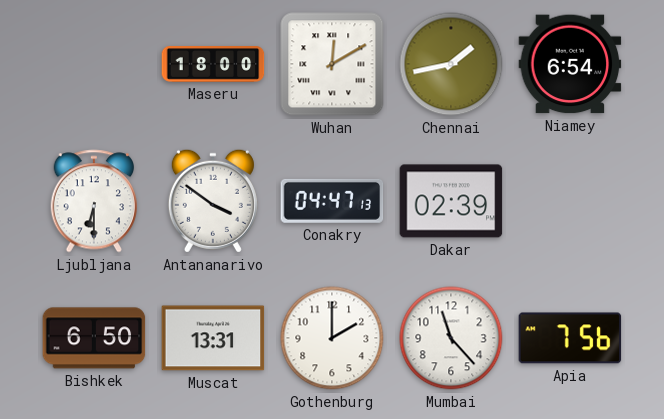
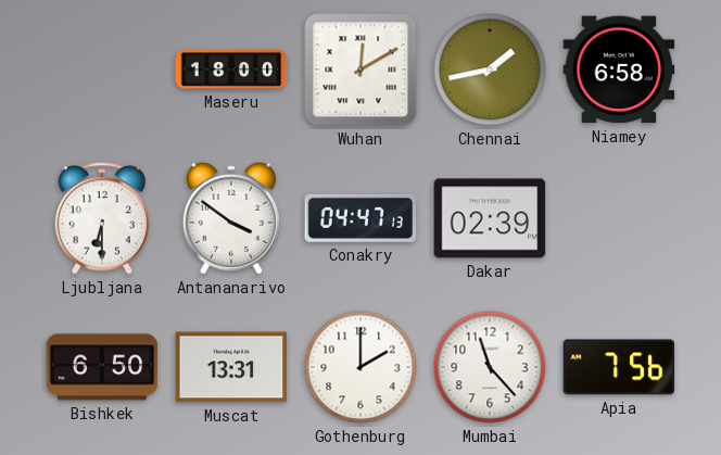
Niamey: 6:54 -> 6:58 (619, 69)
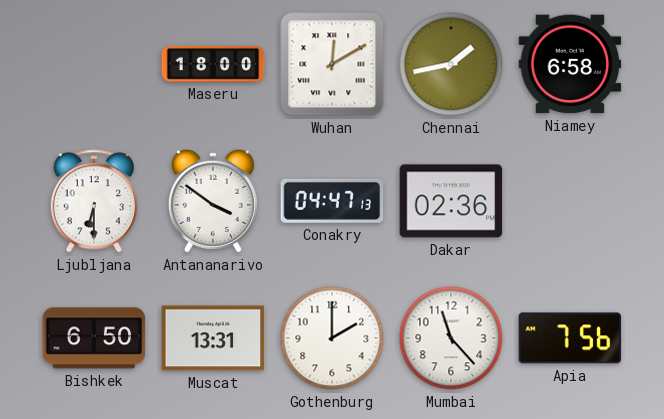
Dakar: 02:39 -> 02:36 (451, 201)
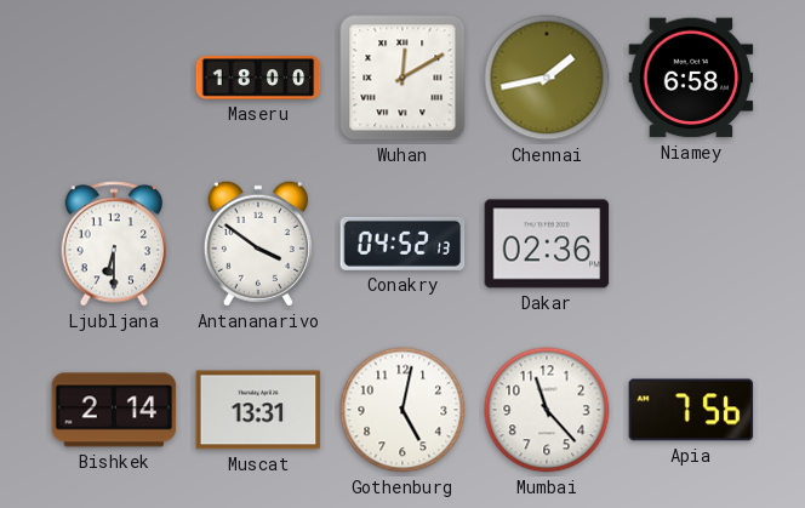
Conakry: 04:47 -> 04:52 (402, 244)
Bishkek: 6:50 -> 2:14 (114, 410)
Gothenburg: 2:00 -> 5:02 (402, 410)
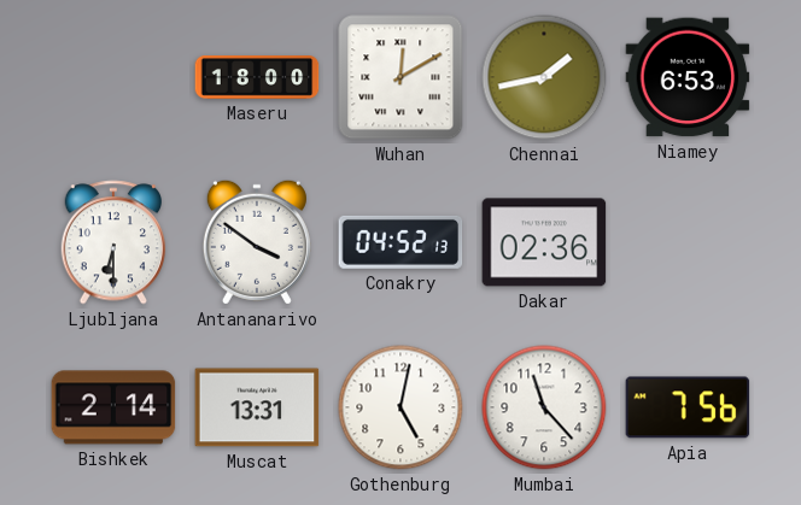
Niamey: 6:58 -> 6:53 (688, 77)
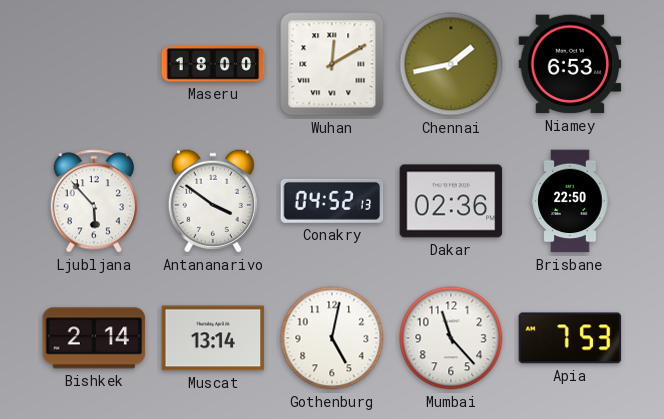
Ljubljana: 6:30 -> 5:53 (94, 201)
Brisbane: none -> 22:50 (570, 201)
Muscat: 13:31 -> 13:14 (213, 338)
Apia: 7:56 -> 7:53 (570, 338)
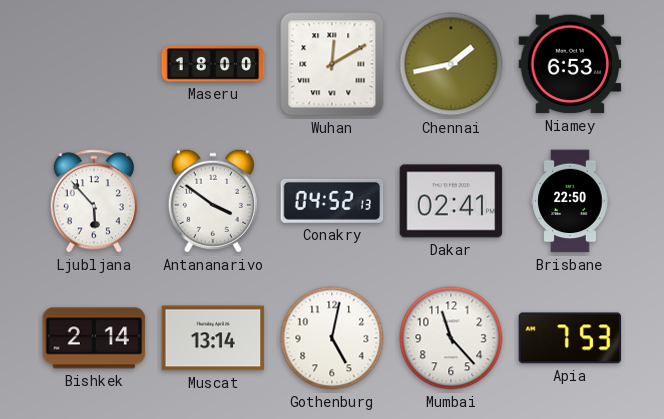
Dakar: 02:36 -> 02:41 (451, 201)
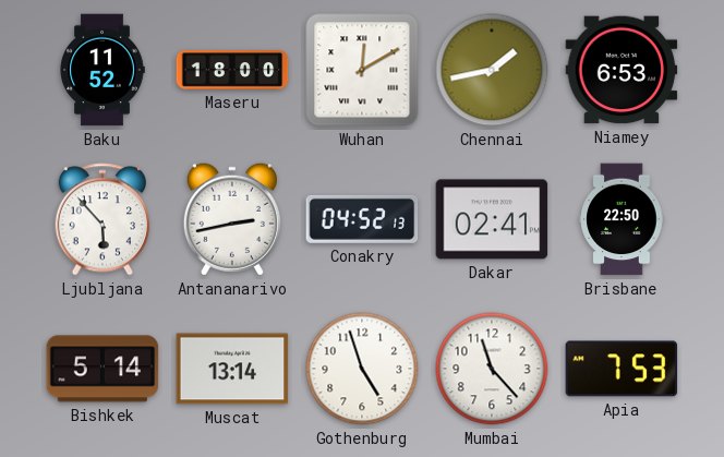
Baku: none -> 11:52 (102, 70)
Antananarivo: 3:51 -> 2:43 (232, 219)
Bishkek: 2:14 -> 5:14 (102, 369)
Gothenburg: 5:02 -> 4:57 (362, 369)
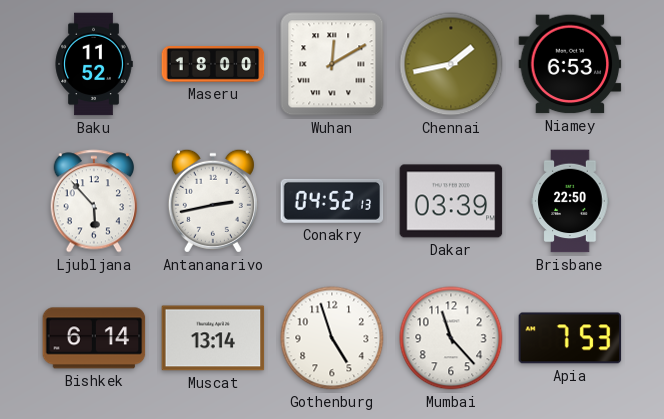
Dakar: 02:41 -> 03:39 (451, 201)
Bishkek: 5:14 -> 6:14 (94, 338)
